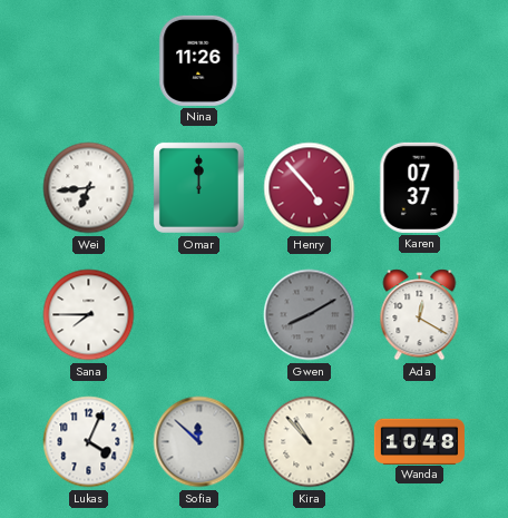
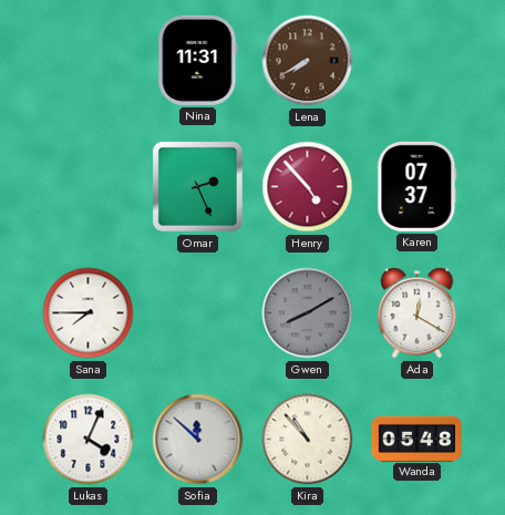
Nina: 11:26 -> 11:31 (198, 60)
Lena: none -> 7:40 (308, 61)
Wei: 6:44 -> none (89, 188)
Omar: 12:00 -> 2:26 (197, 186)
Wanda: 10:48 -> 05:48 (416, 439)
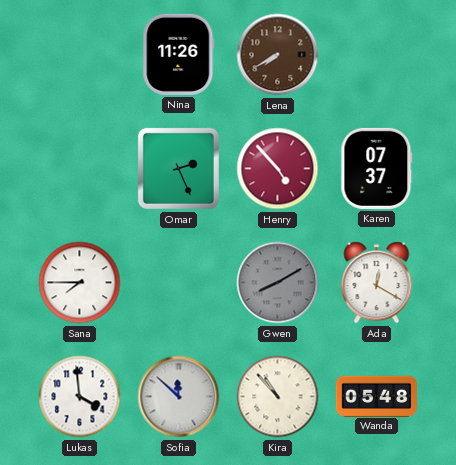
Nina: 11:31 -> 11:26 (179, 54)
Lukas: 4:04 -> 3:59 (80, 397)
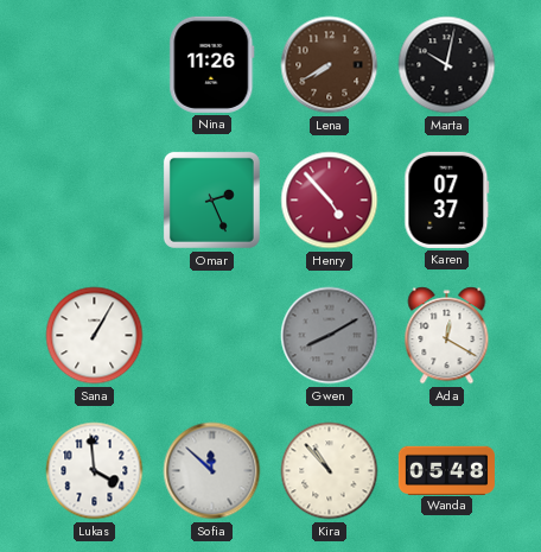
Marta: none -> 10:02 (447, 65)
Sana: 7:45 -> 1:05 (95, 336)
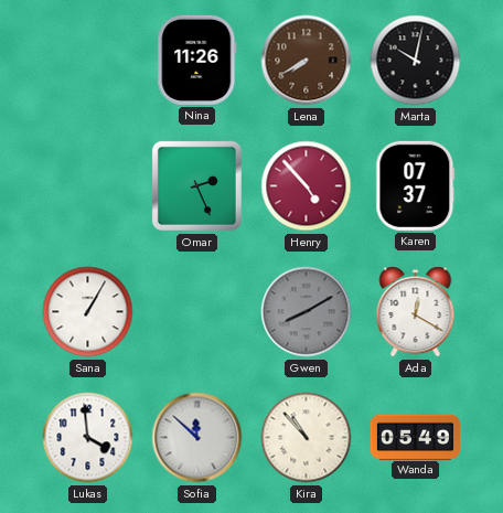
Wanda: 05:48 -> 05:49 (415, 437)
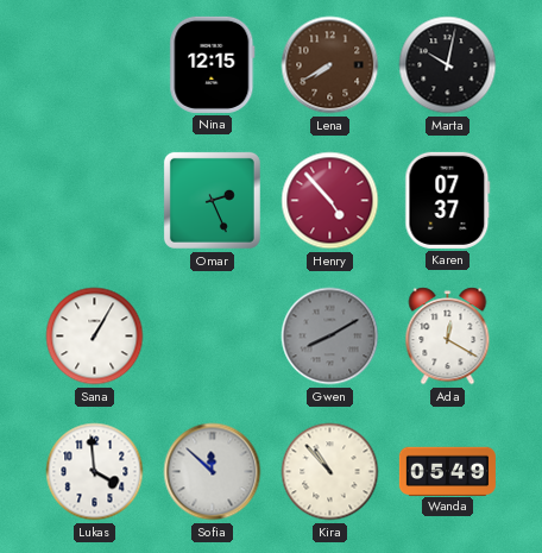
Nina: 11:26 -> 12:15 (213, 64)
